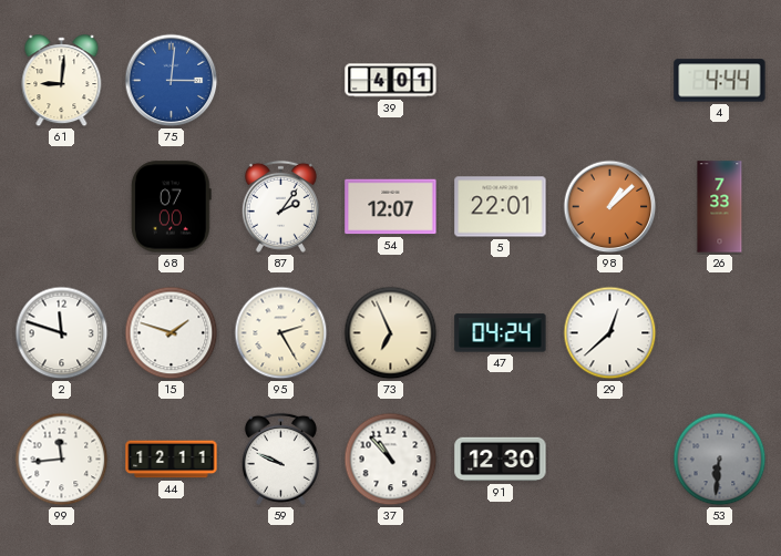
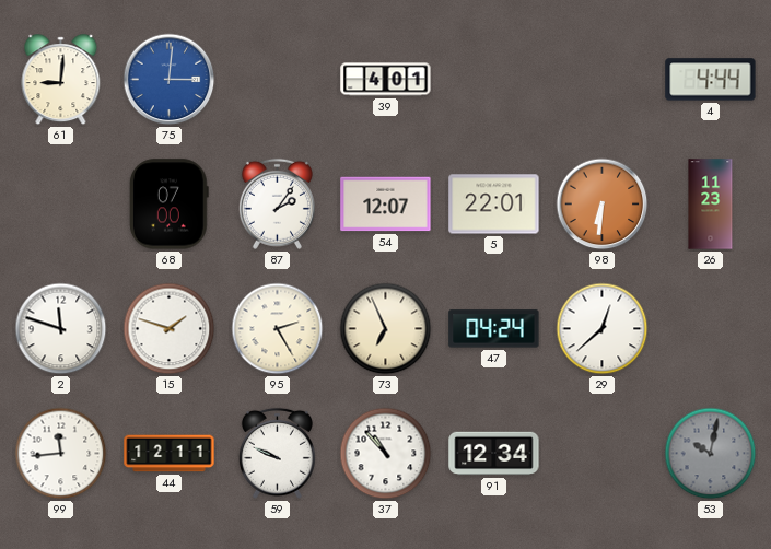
98: 1:08 -> 6:31 (603, 205)
26: 7:33 -> 11:23 (711, 205)
91: 12:30 -> 12:34 (494, 454)
53: 6:31 -> 10:02 (711, 454)
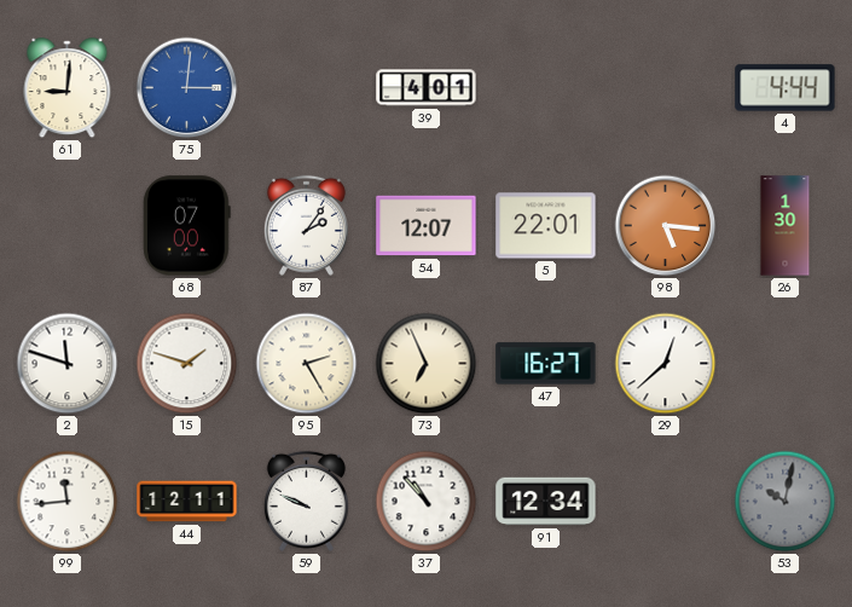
98: 6:31 -> 5:16 (666, 226)
26: 11:23 -> 1:30 (786, 226)
47: 04:24 -> 16:27 (546, 364)
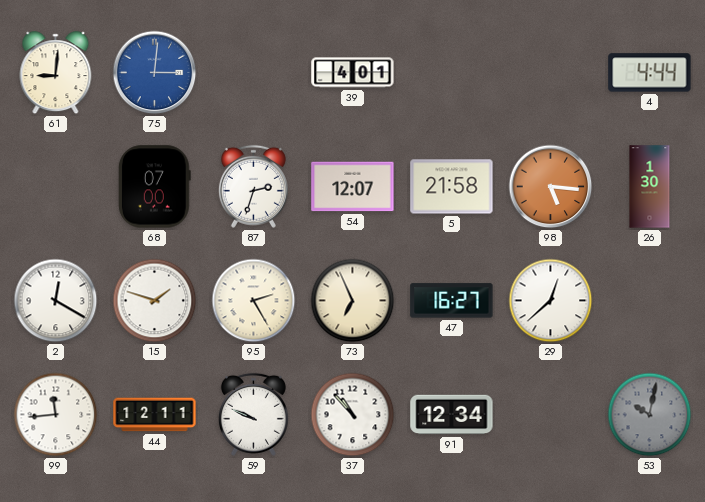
87: 2:06 -> 2:33 (253, 186)
5: 22:01 -> 21:58 (452, 187)
2: 11:48 -> 12:20 (56, 301)
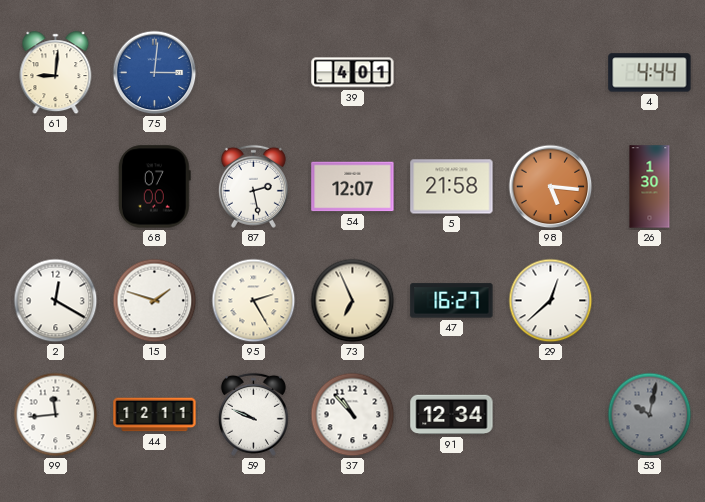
87: 2:33 -> 2:28 (253, 186)
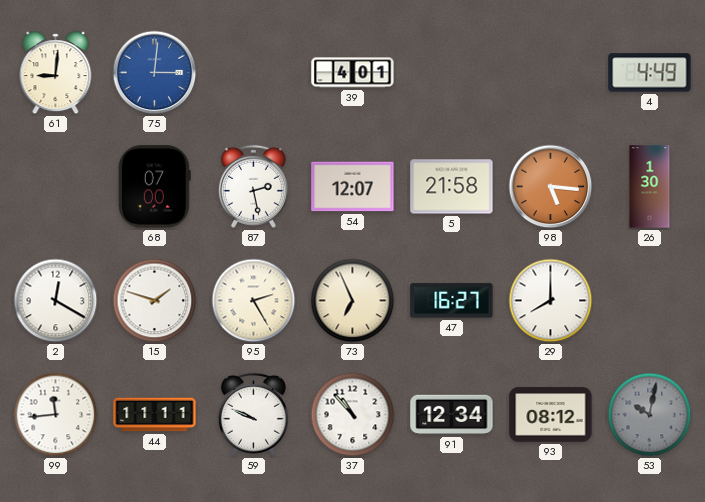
4: 4:44 -> 4:49 (650, 73)
29: 12:38 -> 8:00 (551, 301)
44: 12:11 -> 11:11 (155, 415)
93: none -> 08:12 (551, 415)
